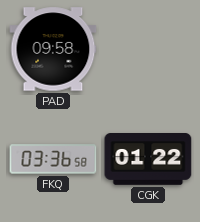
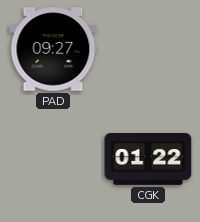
PAD: 09:58 -> 09:27 (53, 49)
FKQ: 03:36 -> none (53, 159)
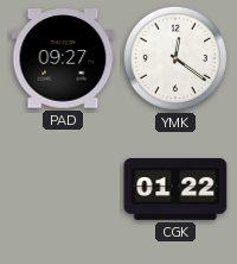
YMK: none -> 12:21 (175, 58)
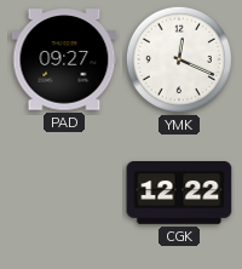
YMK: 12:21 -> 12:19 (179, 59)
CGK: 01:22 -> 12:22 (179, 194)
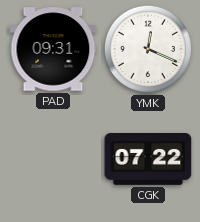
PAD: 09:27 -> 09:31 (53, 49)
CGK: 12:22 -> 07:22 (148, 160)
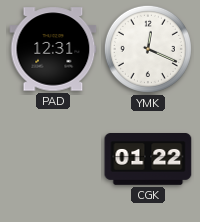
PAD: 09:31 -> 12:31 (53, 49)
CGK: 07:22 -> 01:22 (148, 160)
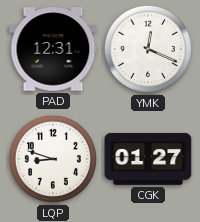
LQP: none -> 8:48 (53, 159)
CGK: 01:22 -> 01:27 (148, 160)
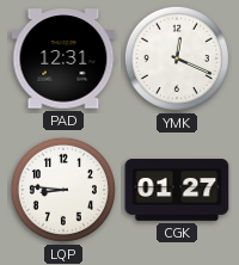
LQP: 8:48 -> 8:46 (63, 190)
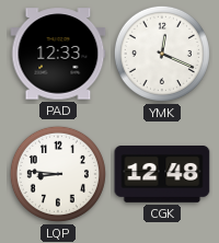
PAD: 12:31 -> 12:33 (58, 54)
CGK: 01:27 -> 12:48 (162, 175)
